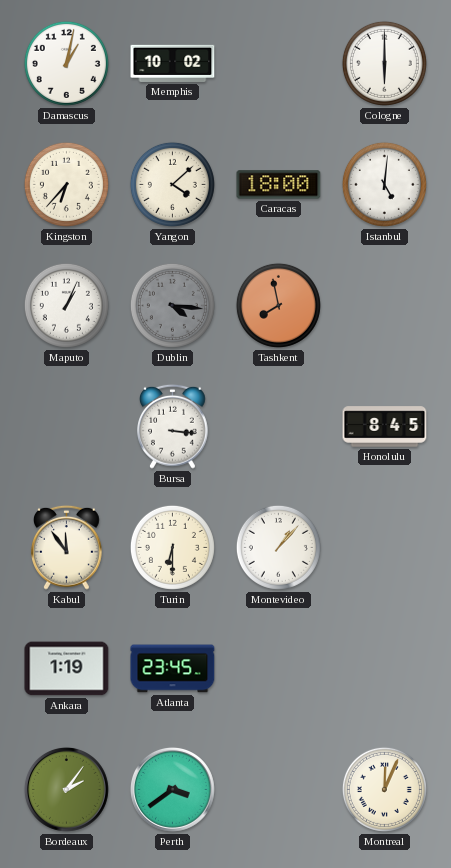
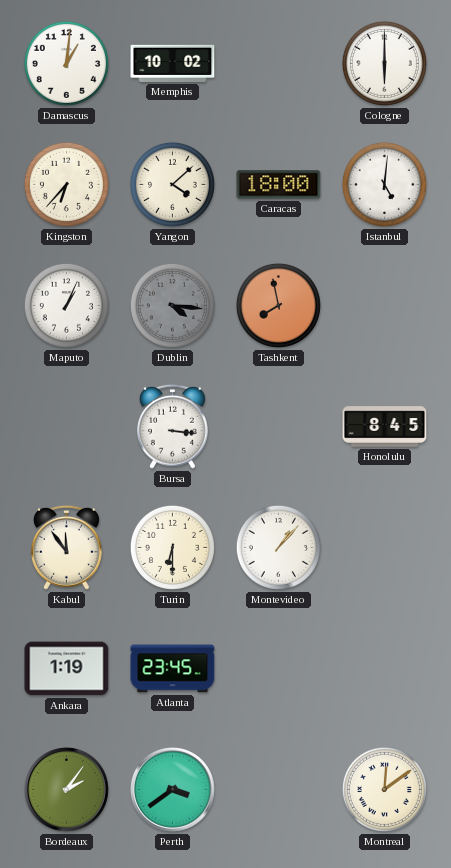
Damascus: 1:02 -> 1:01 (66, 63)
Montreal: 12:04 -> 12:09 (384, 789)
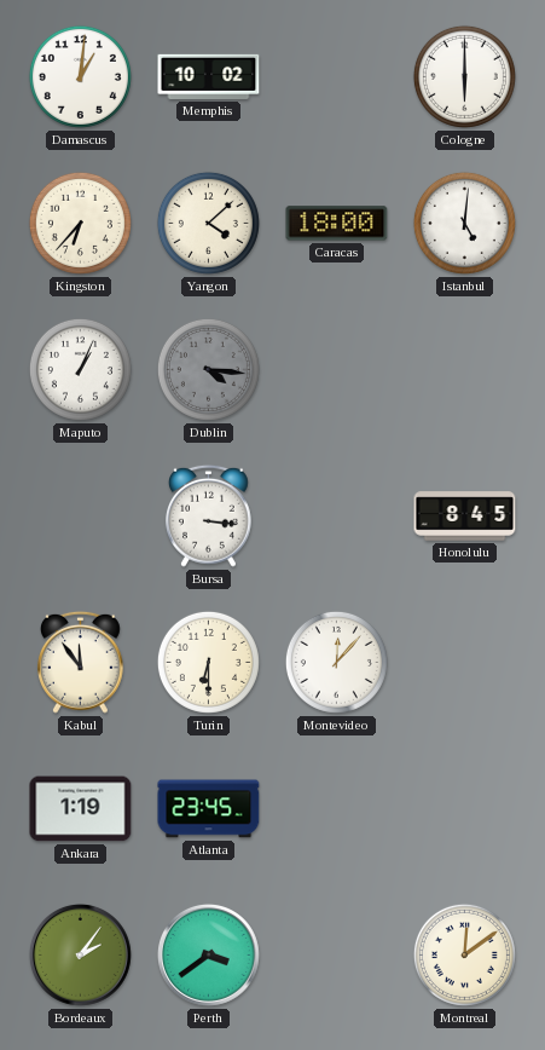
Tashkent: 7:58 -> none (278, 305)
Montevideo: 1:07 -> 12:07 (336, 662)
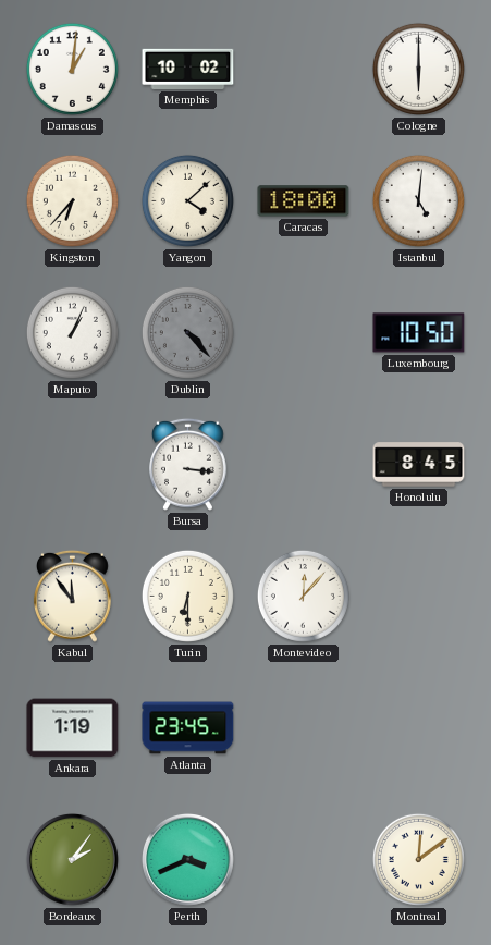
Dublin: 4:16 -> 4:23 (187, 332)
Luxembourg: none -> 10:50 (419, 333)
Perth: 3:39 -> 3:41 (187, 859)
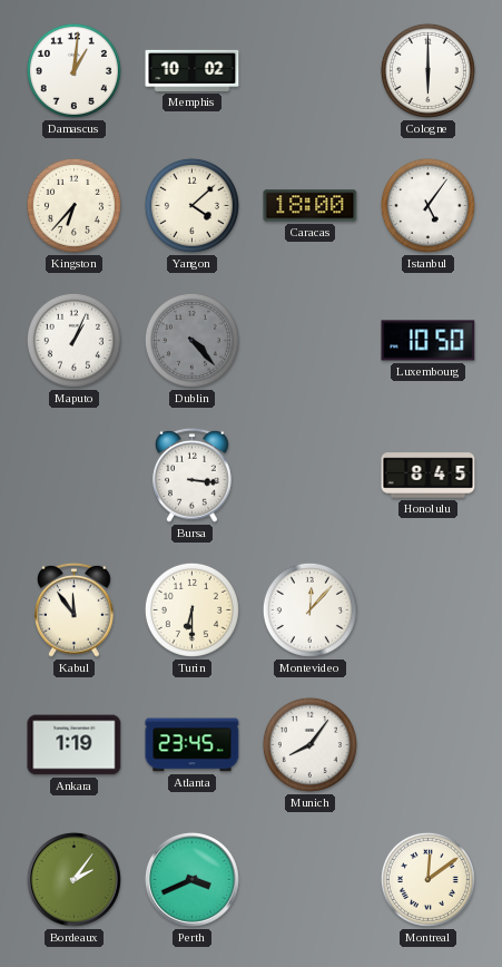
Istanbul: 5:01 -> 5:06 (427, 205)
Munich: none -> 8:06 (309, 744)
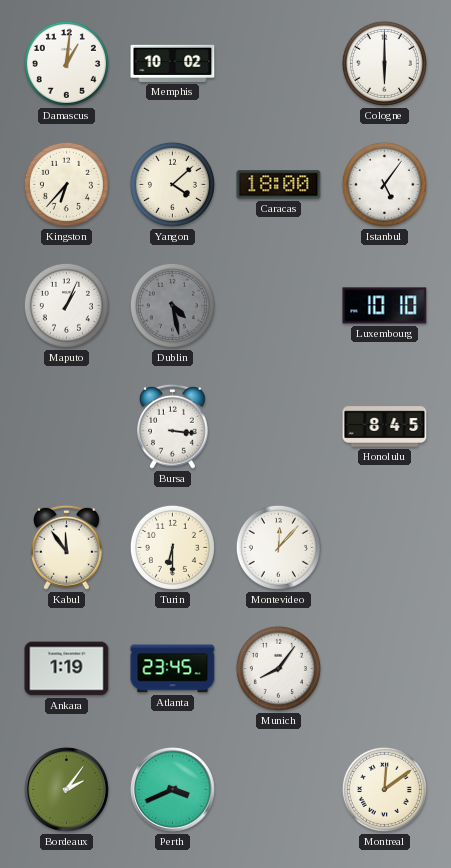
Dublin: 4:23 -> 4:28 (172, 305)
Luxembourg: 10:50 -> 10:10 (385, 306)
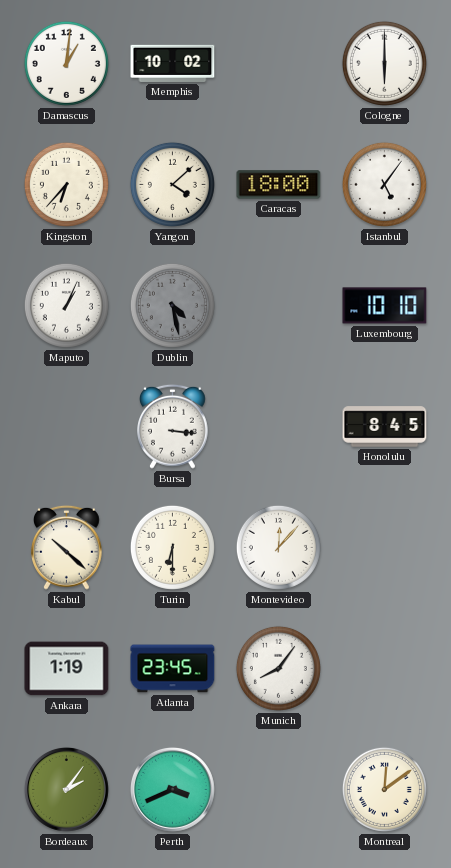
Kabul: 11:54 -> 10:22 (67, 547)
